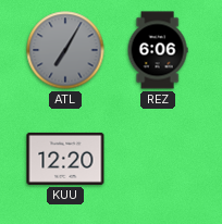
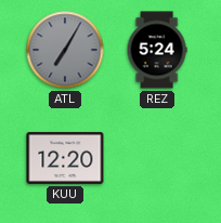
REZ: 6:06 -> 5:24 (157, 50)
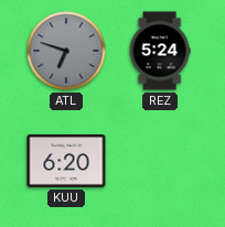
ATL: 7:05 -> 6:48 (66, 51)
KUU: 12:20 -> 6:20 (66, 161)
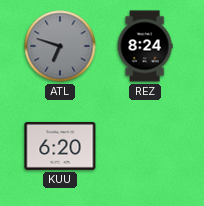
REZ: 5:24 -> 8:24 (145, 46)
